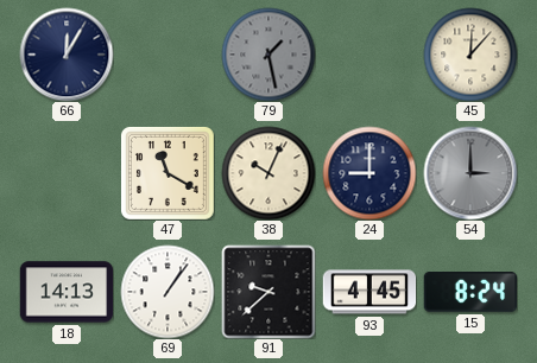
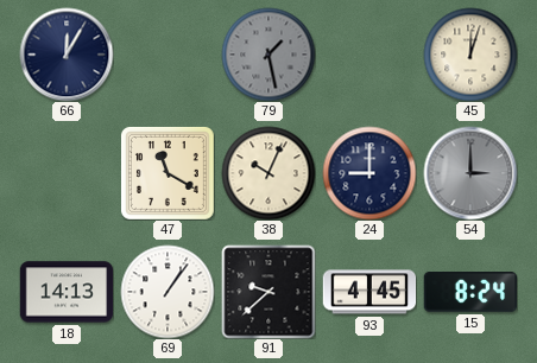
45: 12:07 -> 12:03 (470, 55)
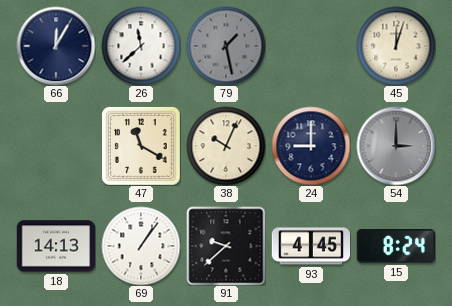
26: none -> 11:38 (141, 46)
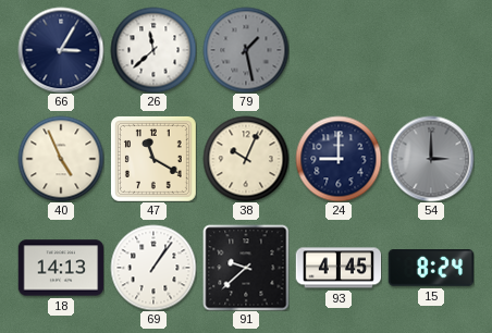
66: 12:05 -> 3:05 (61, 50)
45: 12:03 -> none (396, 46)
40: none -> 4:56 (61, 159)
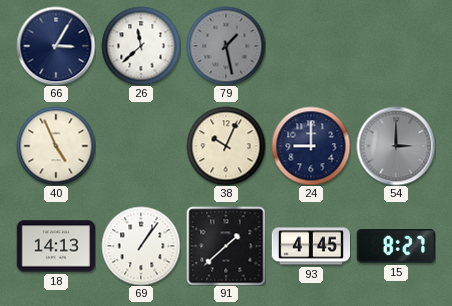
47: 11:20 -> none (153, 159)
91: 9:38 -> 1:38 (226, 246)
15: 8:24 -> 8:27 (395, 247)
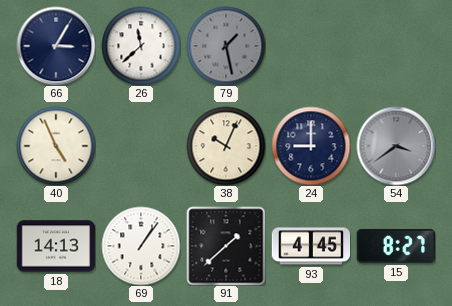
54: 3:00 -> 3:39 (396, 146)
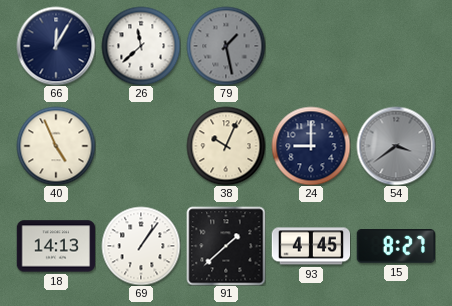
66: 3:05 -> 12:05 (56, 46)
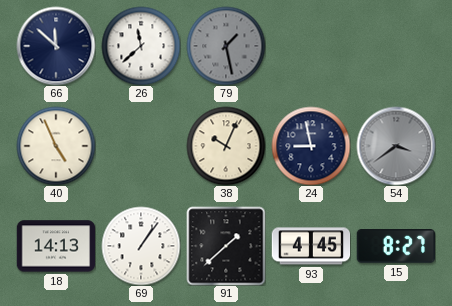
66: 12:05 -> 11:52 (56, 46)
24: 9:00 -> 8:58 (311, 146)
